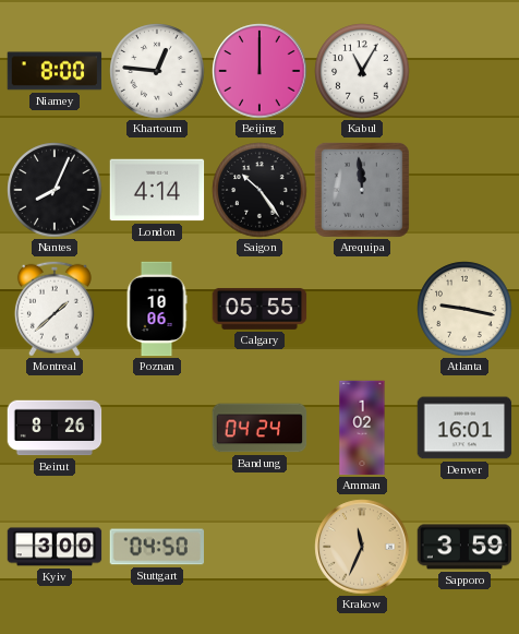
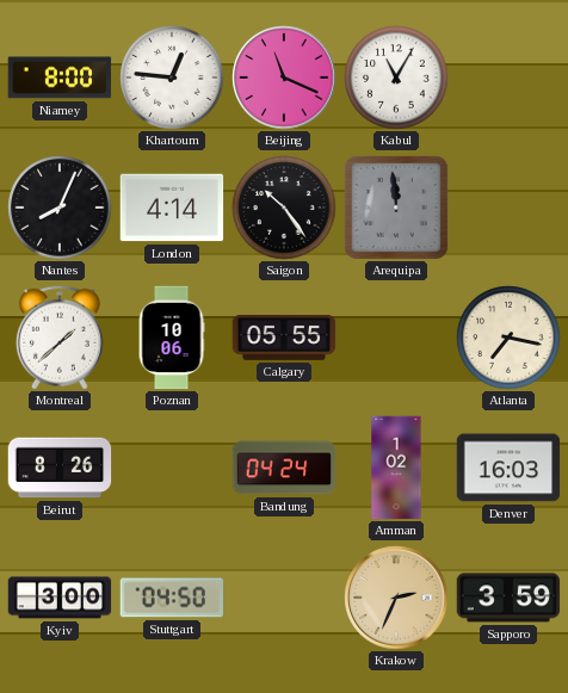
Beijing: 12:00 -> 11:19 (284, 78)
Atlanta: 9:17 -> 7:17 (508, 338)
Denver: 16:01 -> 16:03 (508, 468)
Krakow: 11:34 -> 2:34 (396, 598)
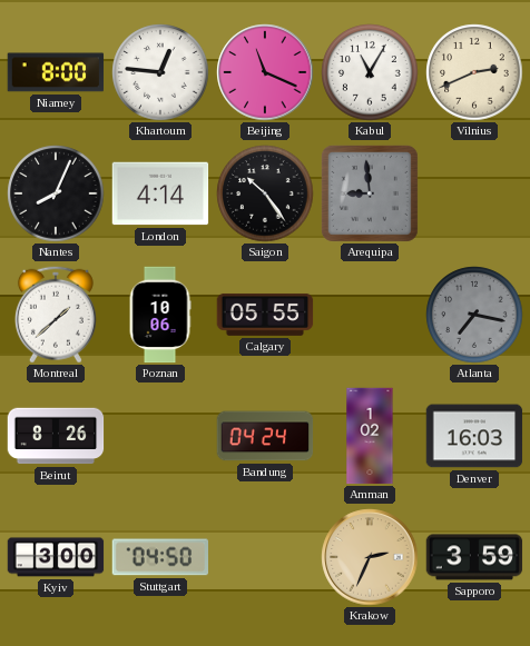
Vilnius: none -> 2:41 (474, 72)
Arequipa: 11:59 -> 8:59 (370, 193)
Atlanta dial: cream -> grey (474, 315)
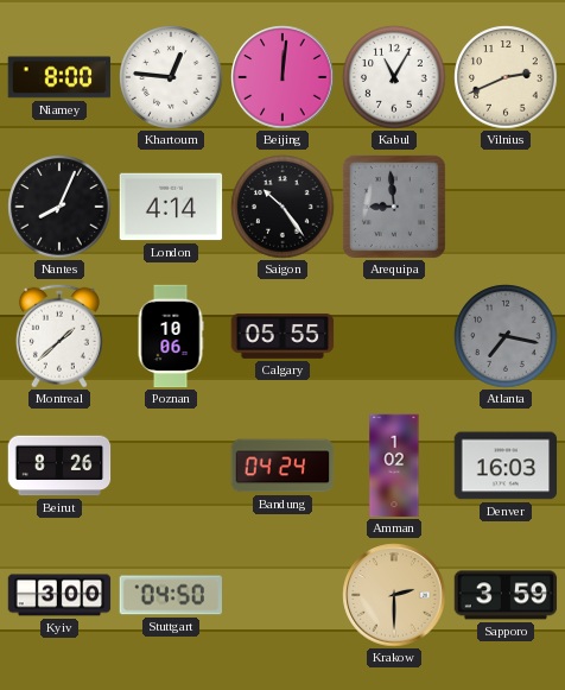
Beijing: 11:19 -> 12:01 (282, 77)
Krakow: 2:34 -> 2:30 (394, 595)
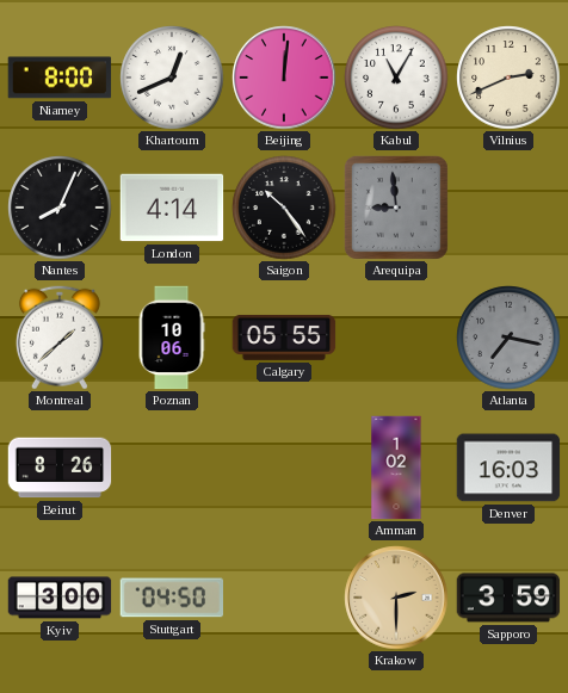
Khartoum: 12:46 -> 12:41 (172, 78)
Bandung: 04:24 -> none (282, 466)
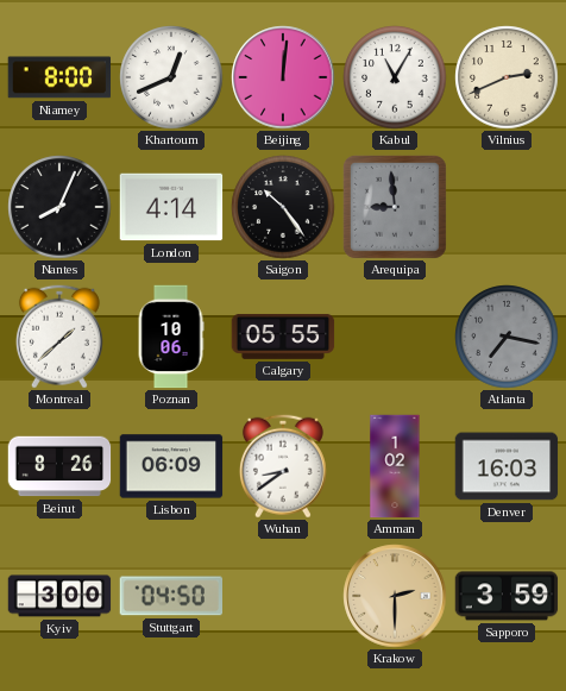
Lisbon: none -> 06:09 (171, 466)
Wuhan: none -> 8:39 (283, 466)
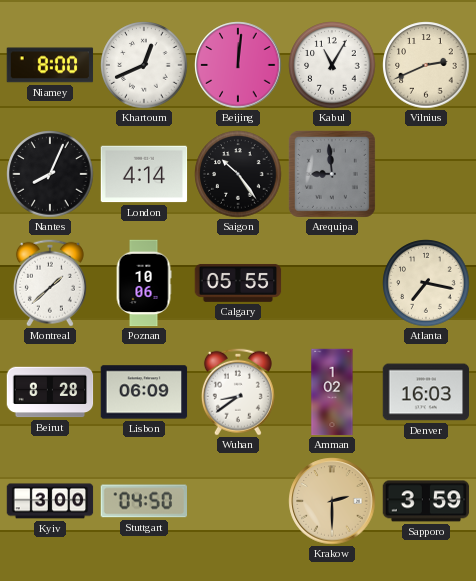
Atlanta dial: grey -> cream (426, 283)
Beirut: 8:26 -> 8:28 (50, 392)
